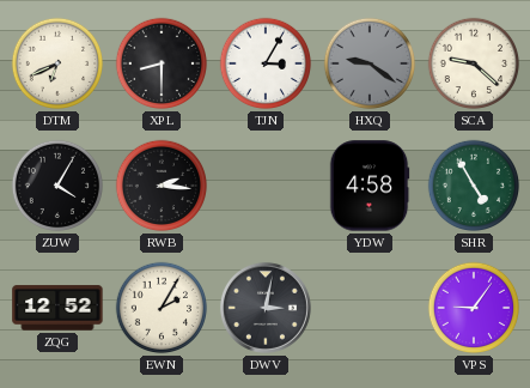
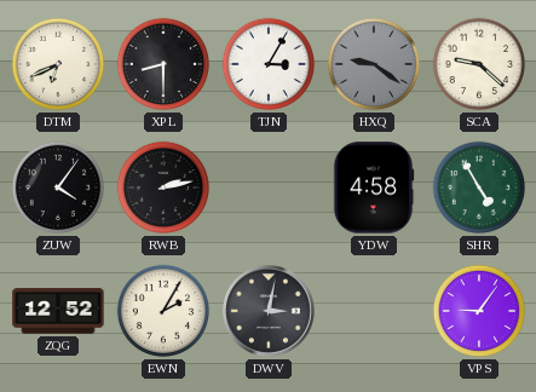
ZUW: 4:05 -> 4:06 (58, 188)
RWB: 2:16 -> 2:13 (163, 188)
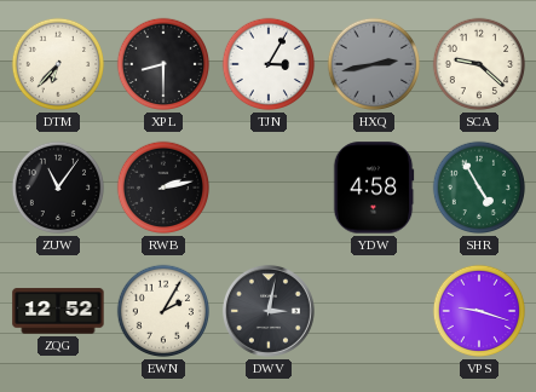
DTM: 6:41 -> 6:37 (58, 64)
HXQ: 9:21 -> 2:43 (374, 64)
ZUW: 4:06 -> 11:06 (58, 188)
VPS: 9:06 -> 9:18 (479, 311)
